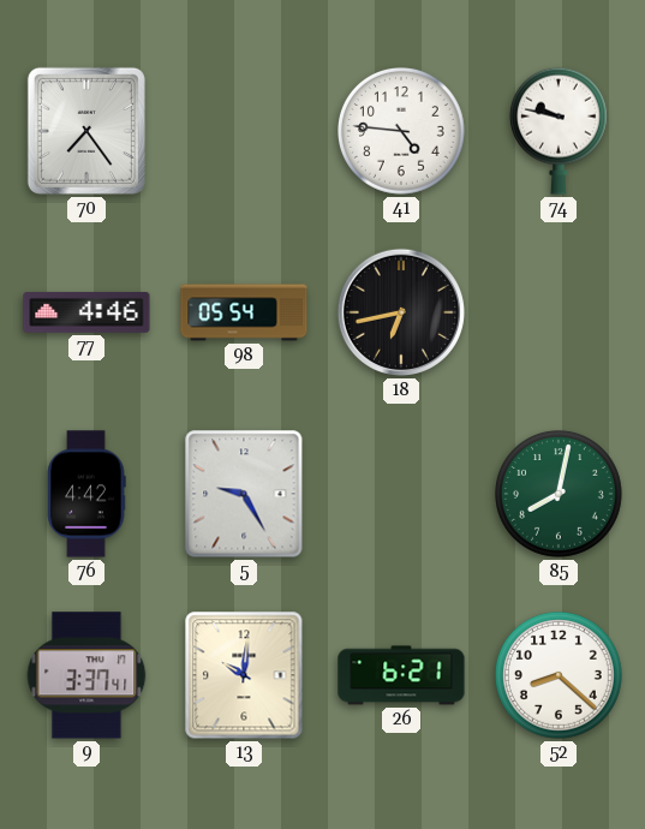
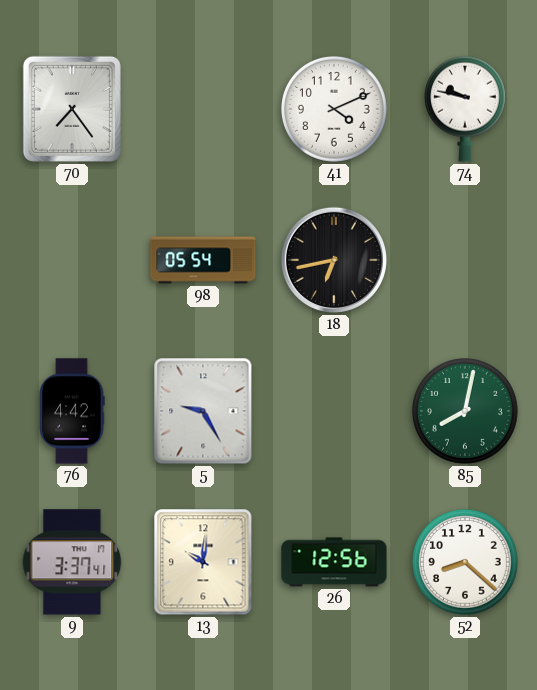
41: 4:46 -> 4:11 (335, 110)
77: 4:46 -> none (86, 312)
26: 6:21 -> 12:56 (334, 562)
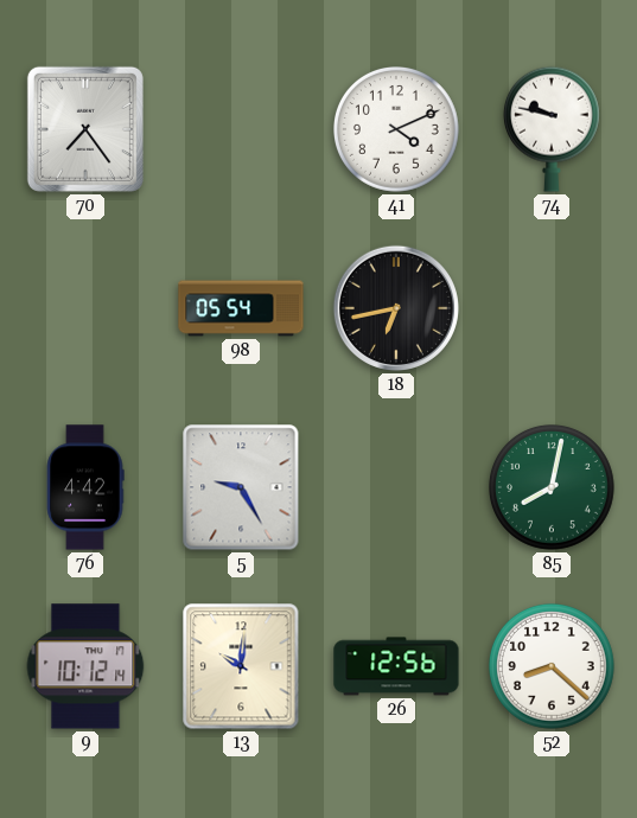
9: 3:37 -> 10:12 (85, 666)
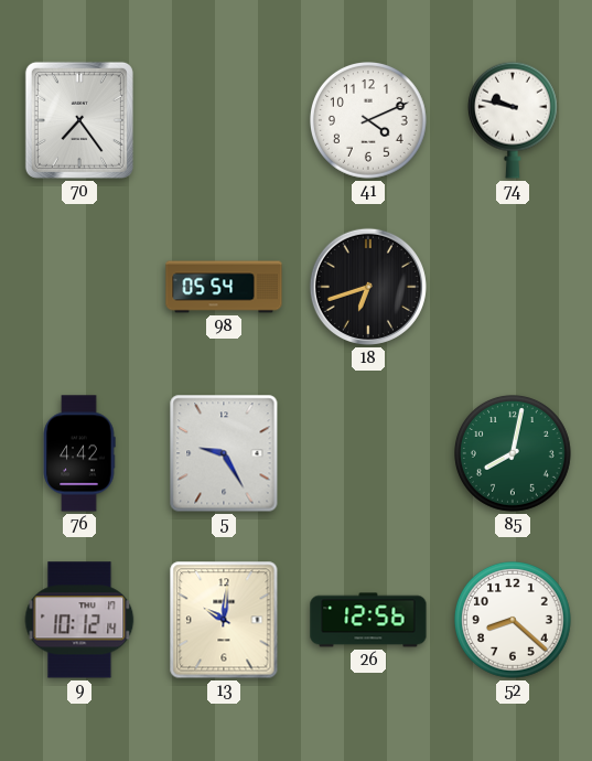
18: 6:43 -> 6:42 (368, 287)
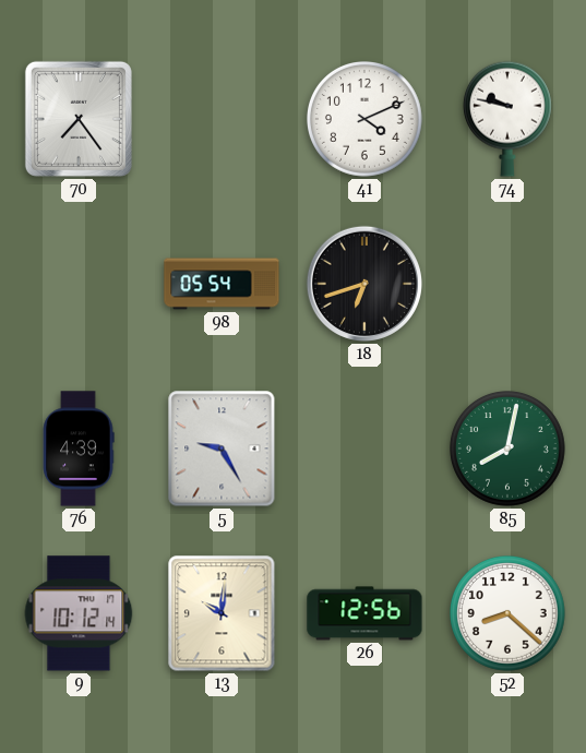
76: 4:42 -> 4:39 (79, 449)
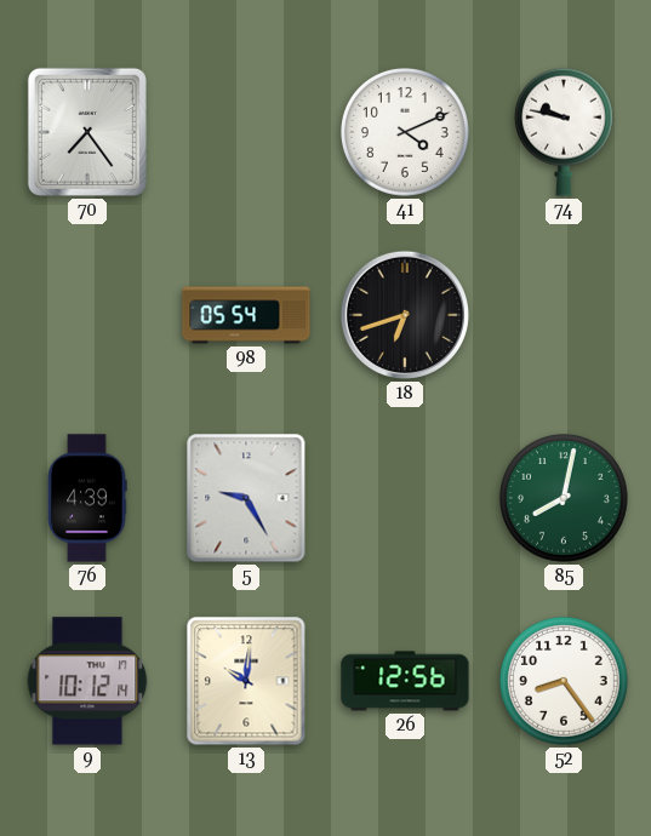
52: 8:22 -> 8:24 (565, 682)
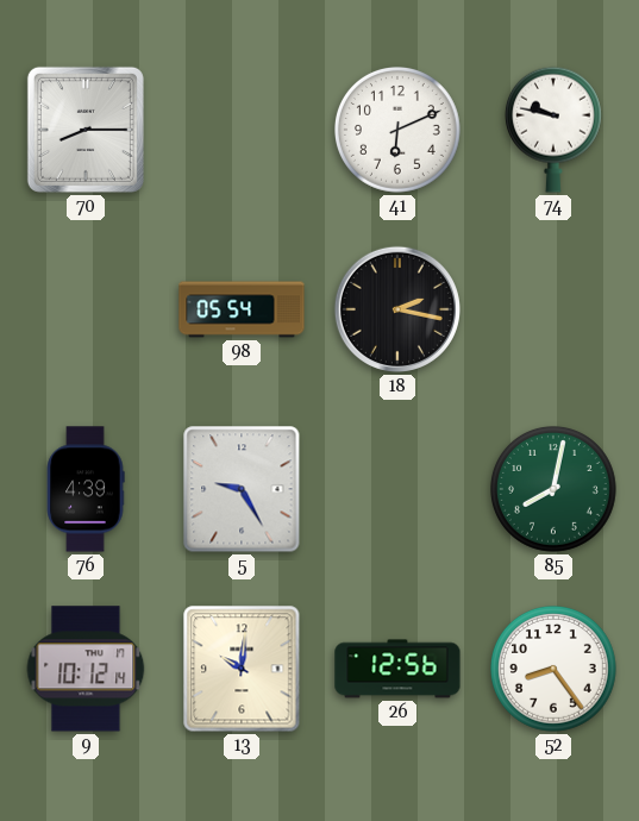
70: 7:24 -> 8:15 (86, 130)
41: 4:11 -> 6:11 (399, 131)
18: 6:42 -> 2:17 (397, 309)
